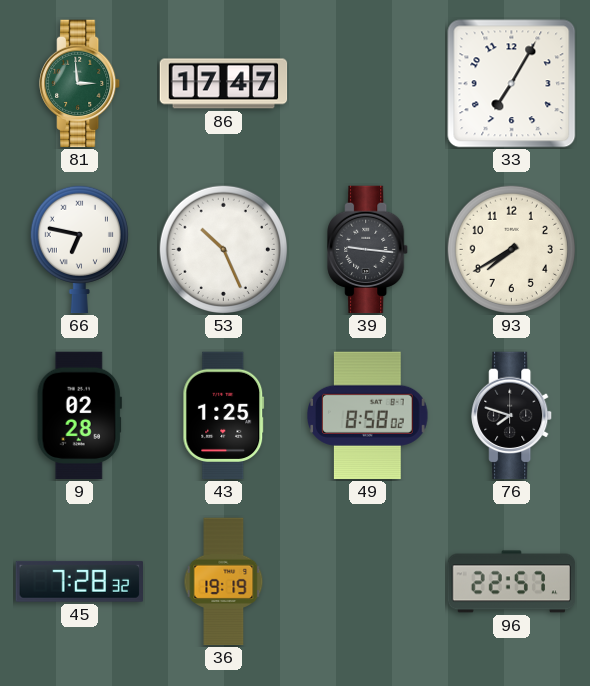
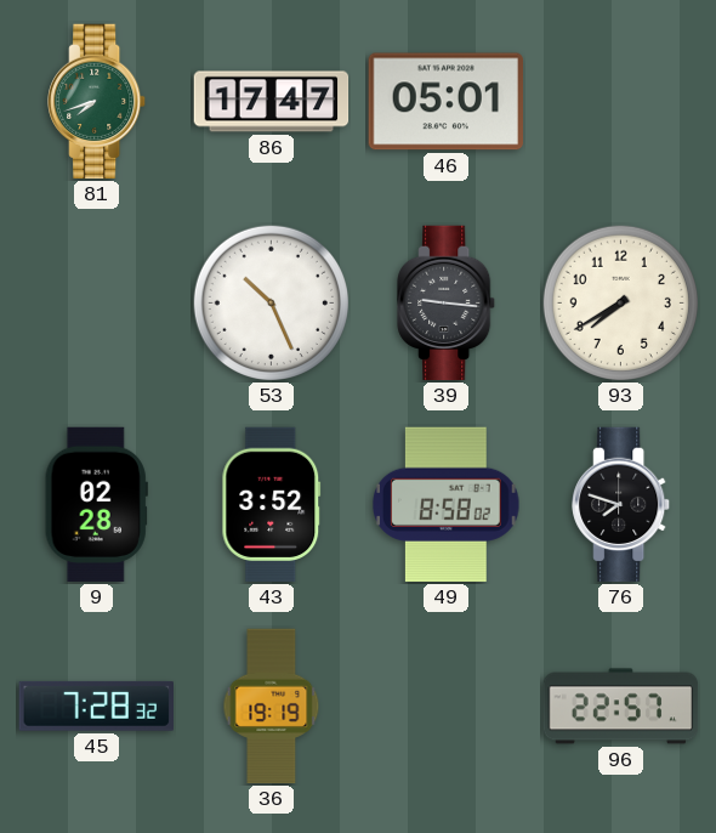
81: 2:59 -> 7:42 (97, 102)
46: none -> 05:01 (445, 102)
33: 7:05 -> none (512, 84)
66: 6:47 -> none (79, 249)
43: 1:25 -> 3:52 (272, 505)
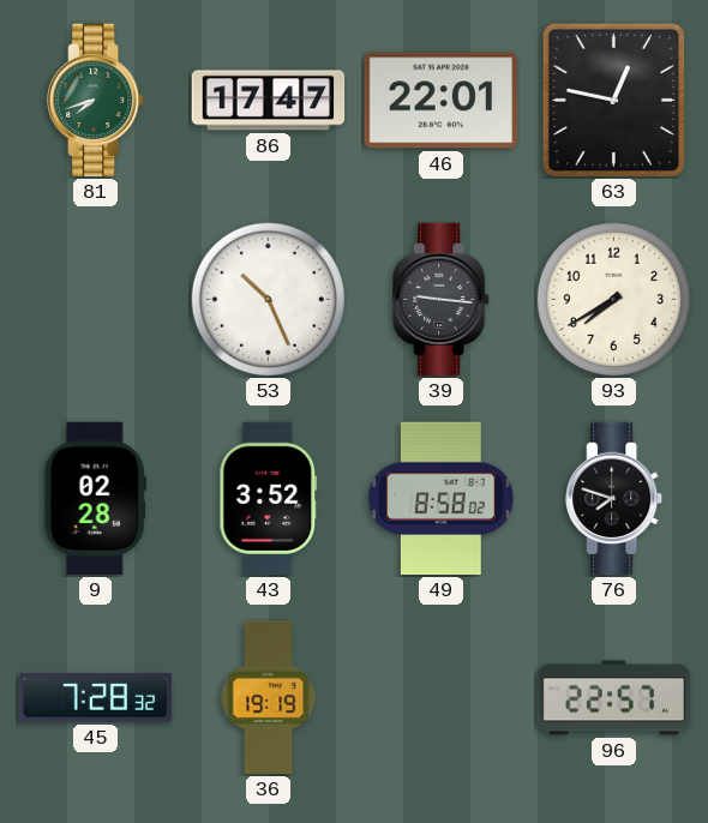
46: 05:01 -> 22:01 (440, 101)
63: none -> 12:47 (614, 101)
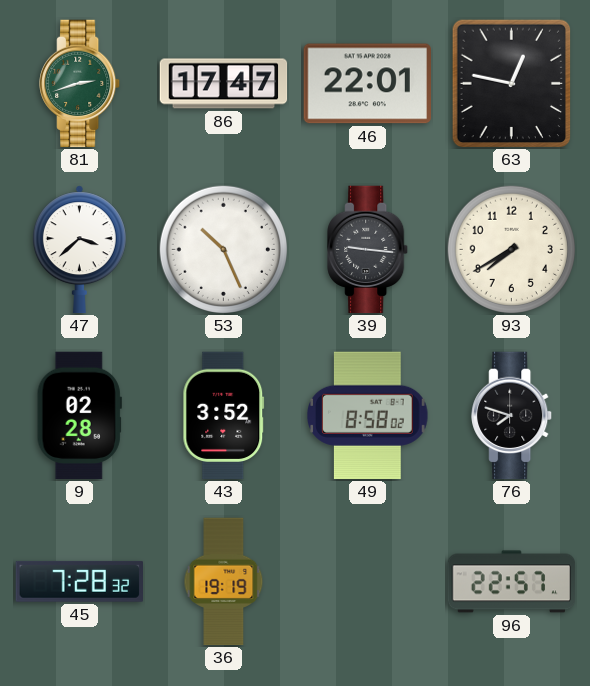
81: 7:42 -> 2:42 (80, 84)
47: none -> 3:38 (79, 250)
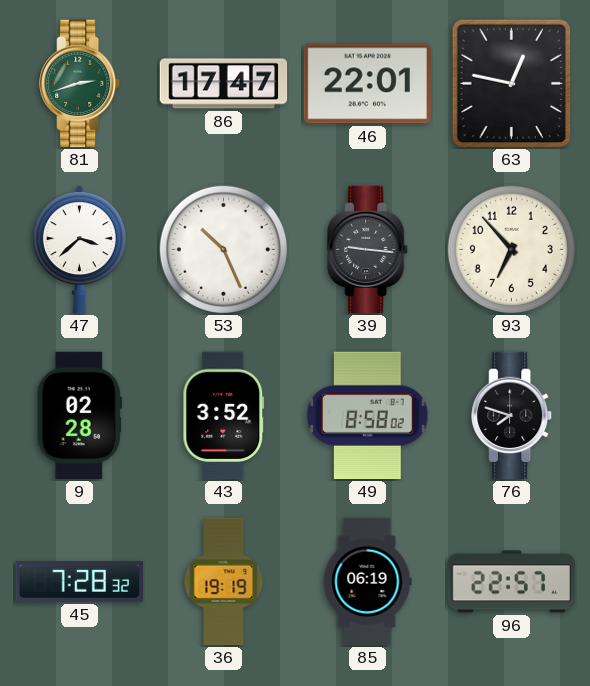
93: 7:40 -> 6:53 (511, 249)
85: none -> 06:19 (367, 582)
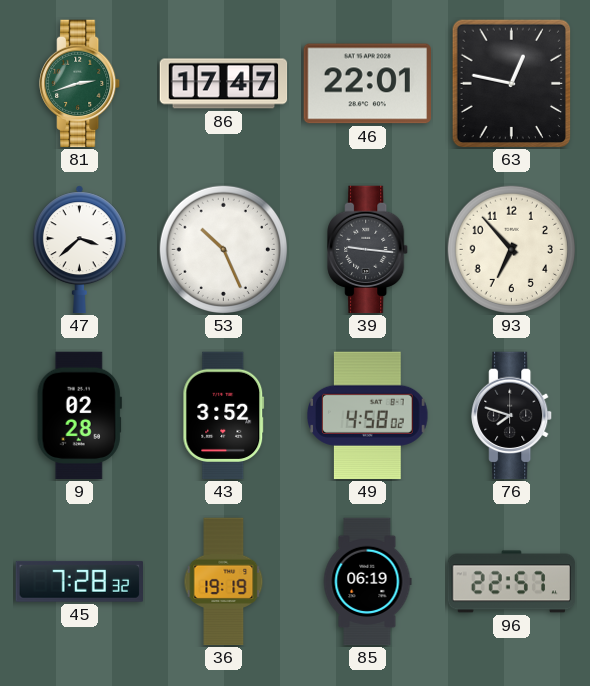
49: 8:58 -> 4:58 (368, 416)
